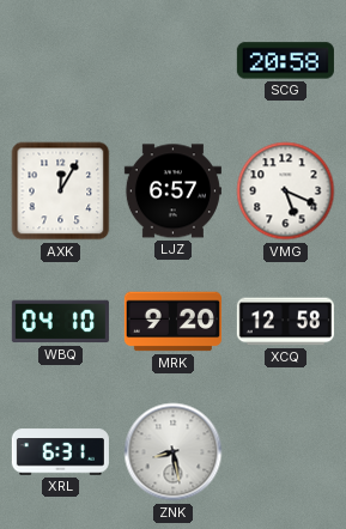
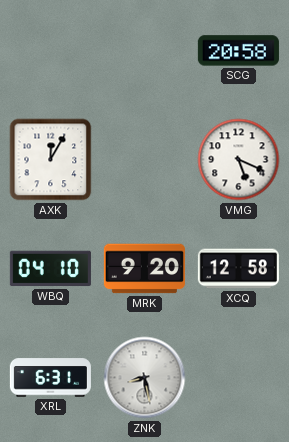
LJZ: 6:57 -> none (172, 191)
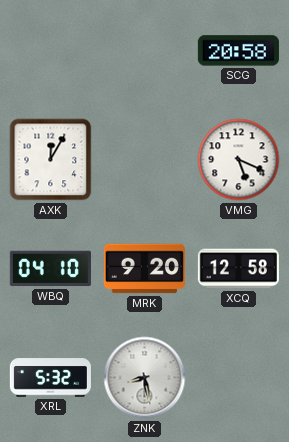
XRL: 6:31 -> 5:32 (50, 378)
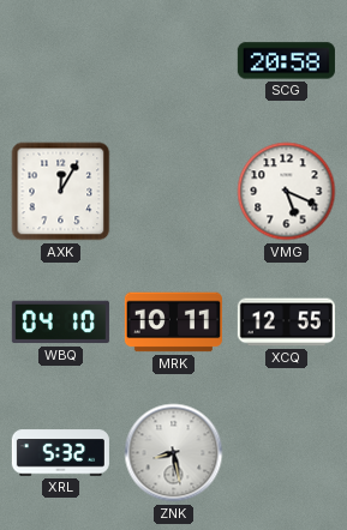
MRK: 9:20 -> 10:11 (173, 323)
XCQ: 12:58 -> 12:55 (286, 323)
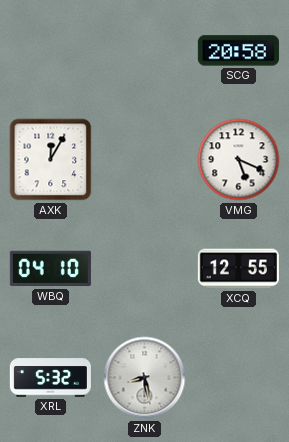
MRK: 10:11 -> none (173, 323)
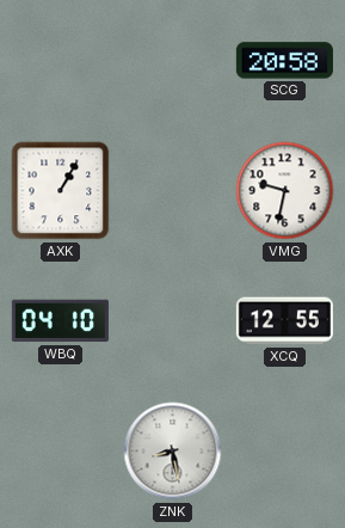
AXK: 12:05 -> 1:05 (61, 191)
VMG: 5:19 -> 9:32 (285, 191)
XRL: 5:32 -> none (50, 378)
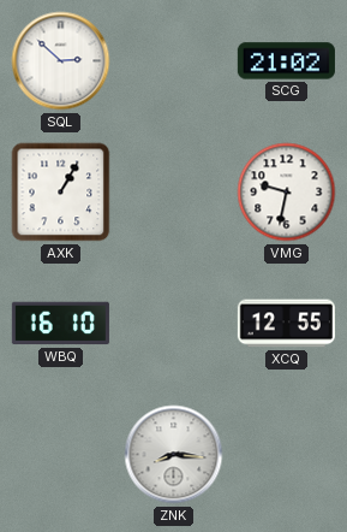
SQL: none -> 2:52 (61, 61)
SCG: 20:58 -> 21:02 (286, 61)
WBQ: 04:10 -> 16:10 (60, 324)
ZNK: 8:28 -> 8:16 (174, 455)
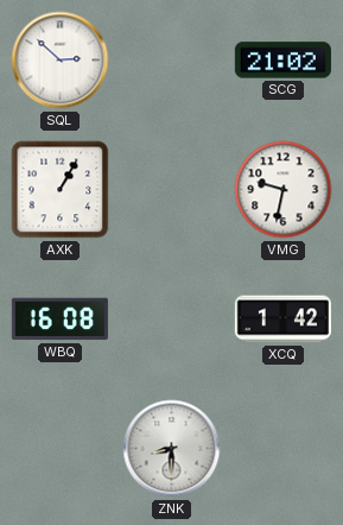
WBQ: 16:10 -> 16:08 (59, 320)
XCQ: 12:55 -> 1:42 (282, 320)
ZNK: 8:16 -> 8:30 (172, 449)
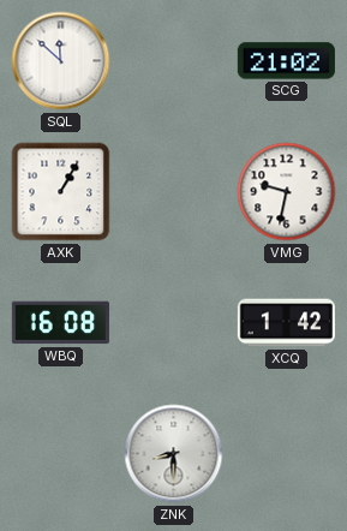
SQL: 2:52 -> 11:52 (61, 61)
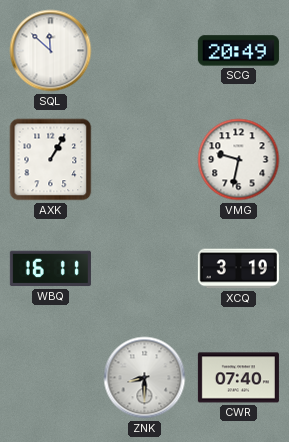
SCG: 21:02 -> 20:49 (238, 51)
WBQ: 16:08 -> 16:11 (50, 269)
XCQ: 1:42 -> 3:19 (238, 269)
CWR: none -> 07:40 (238, 378)
